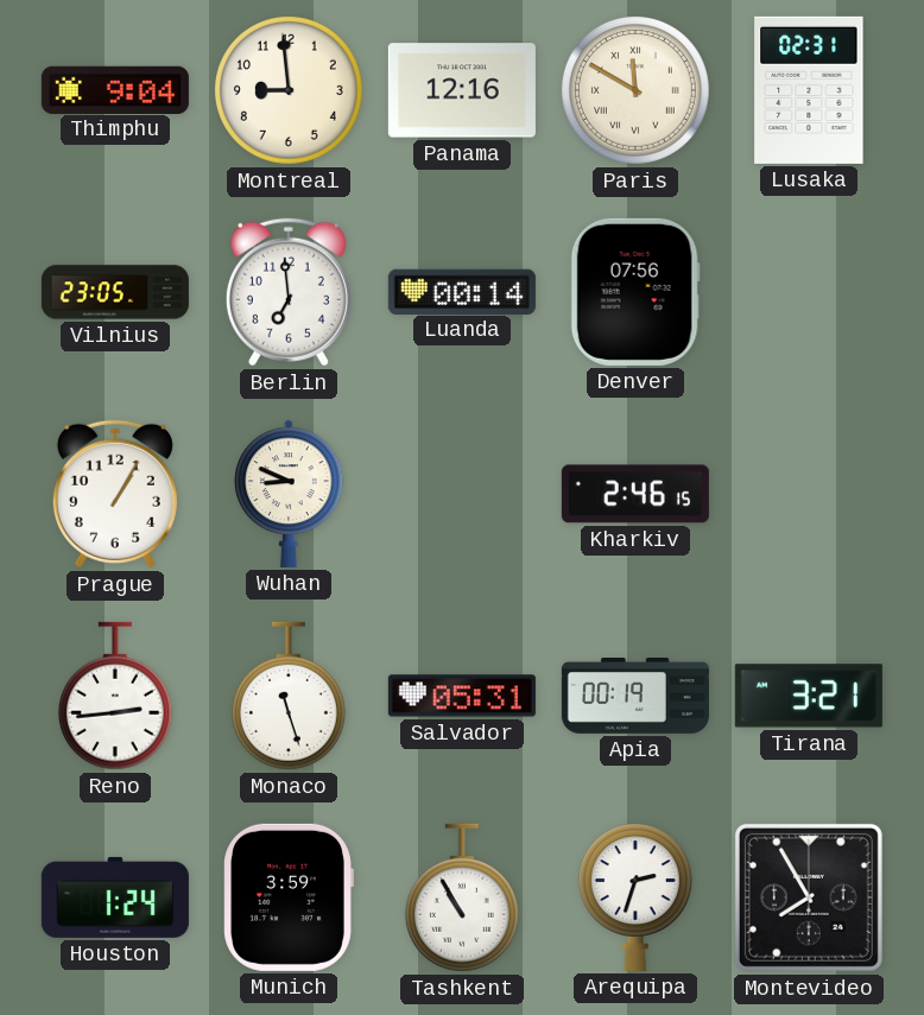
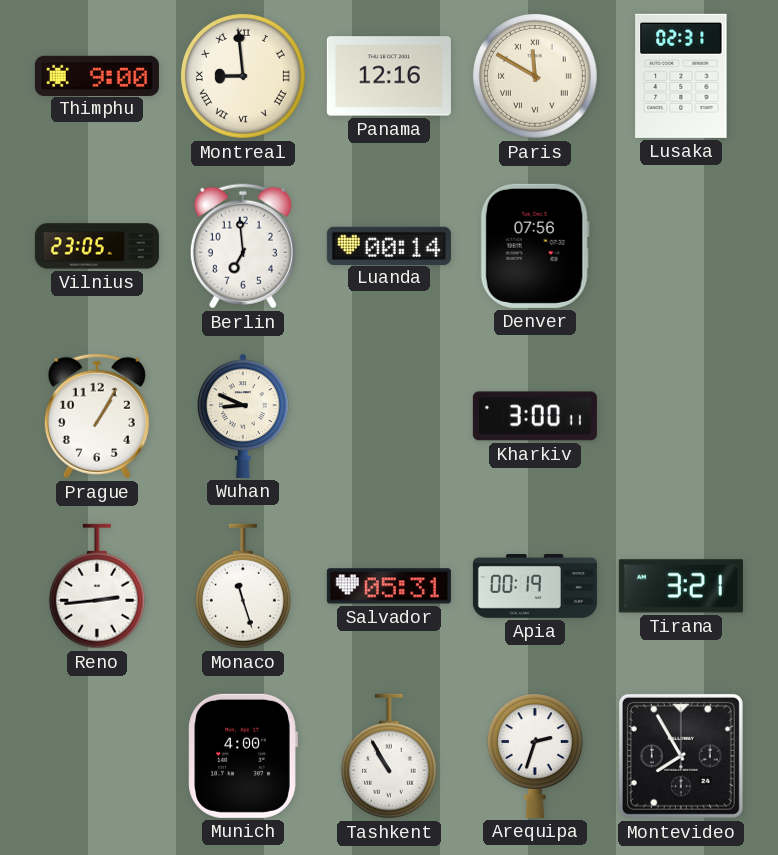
Thimphu: 9:04 -> 9:00 (97, 75)
Montreal numerals: Arabic -> Roman (243, 76)
Kharkiv: 2:46 -> 3:00 (535, 416)
Houston: 1:24 -> none (115, 897)
Munich: 3:59 -> 4:00 (243, 756)
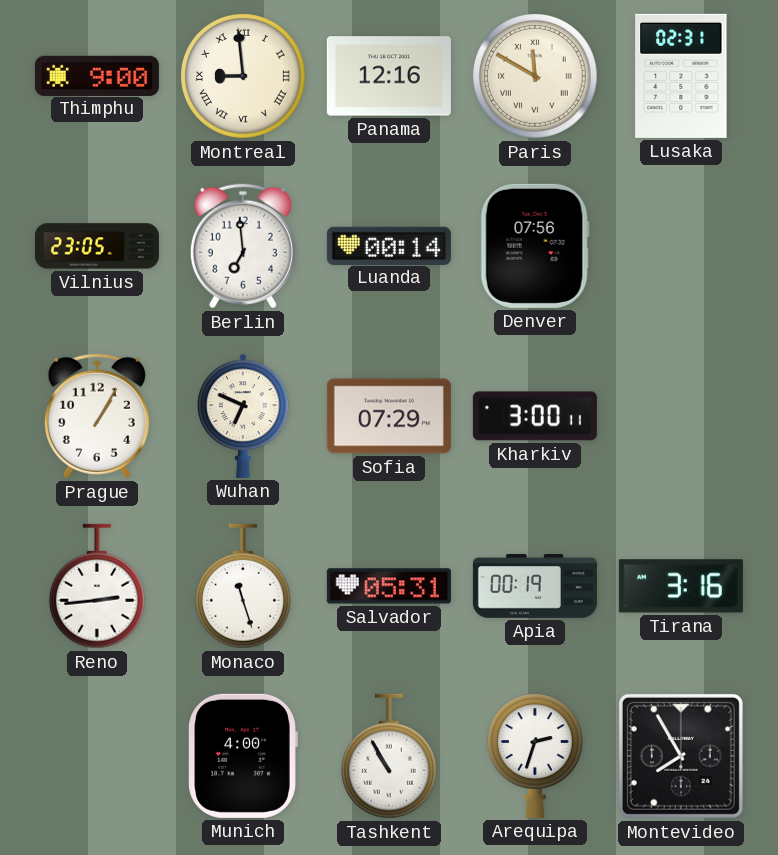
Wuhan: 8:49 -> 6:49 (243, 416)
Sofia: none -> 07:29 (389, 416)
Tirana: 3:21 -> 3:16 (681, 586)
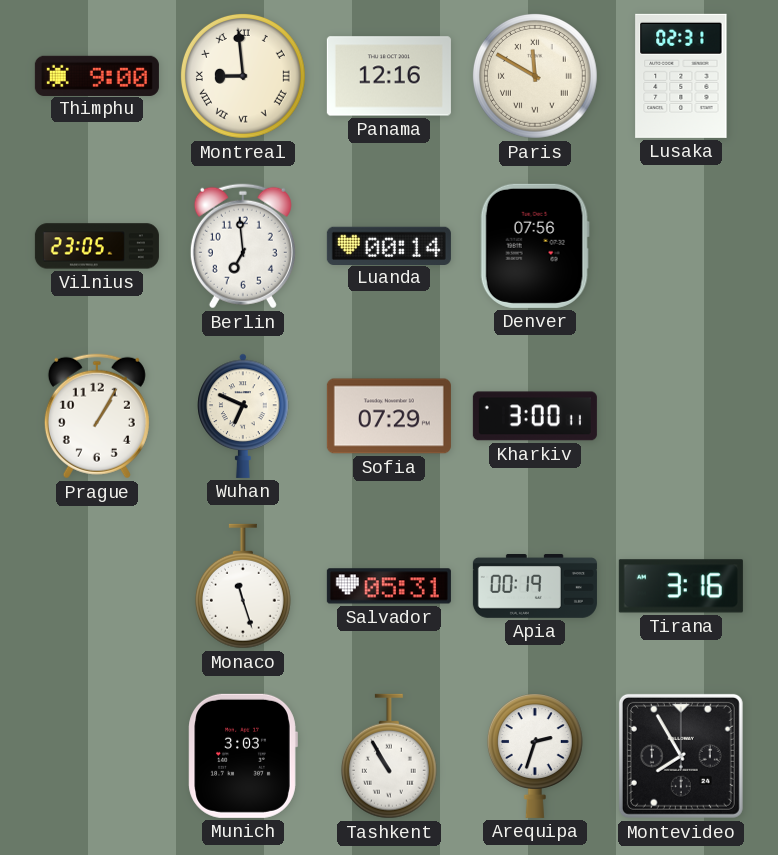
Reno: 2:44 -> none (97, 586)
Munich: 4:00 -> 3:03 (243, 756)
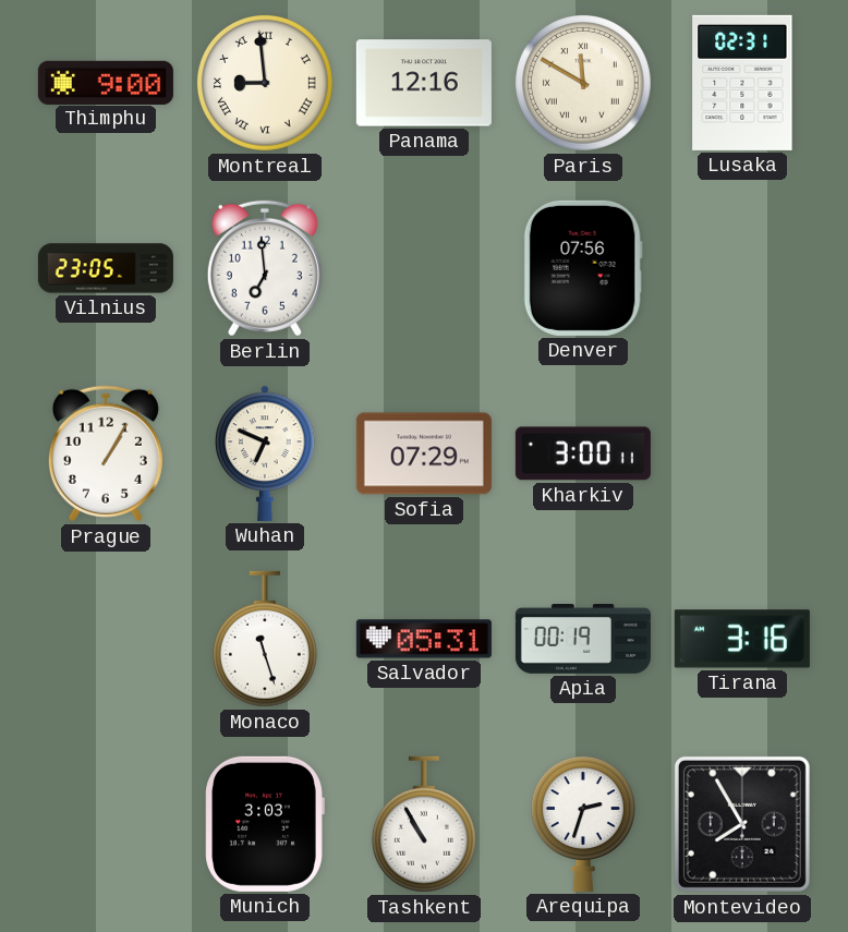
Luanda: 00:14 -> none (389, 245)
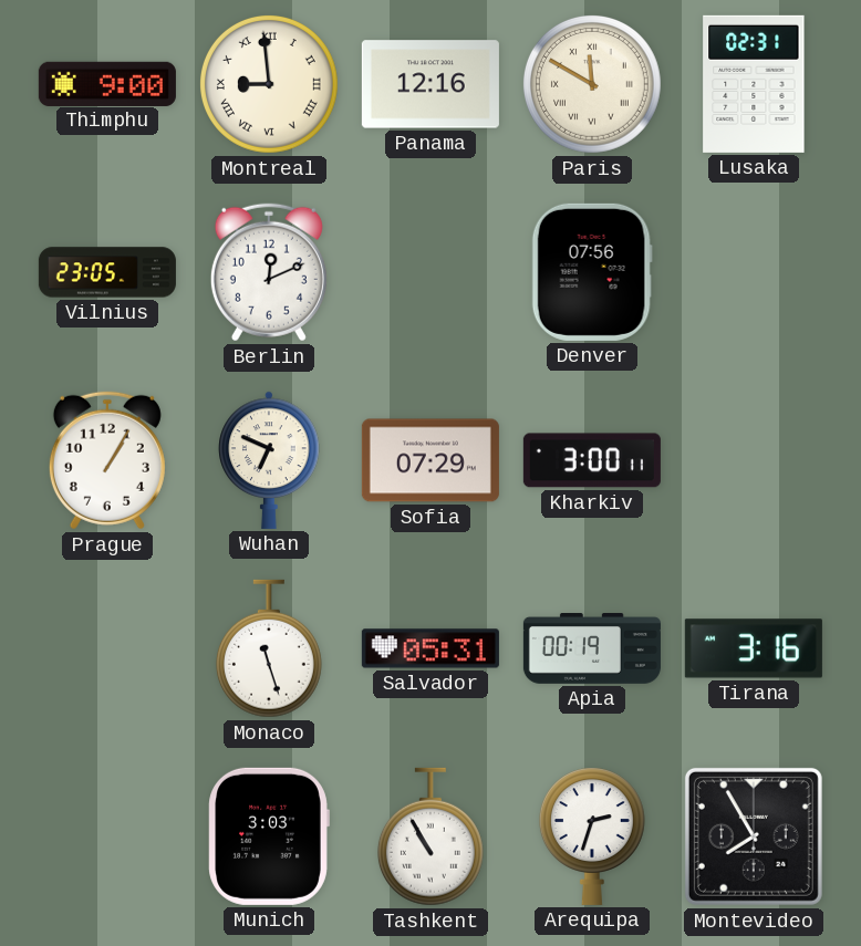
Berlin: 6:59 -> 12:11 (269, 272)
